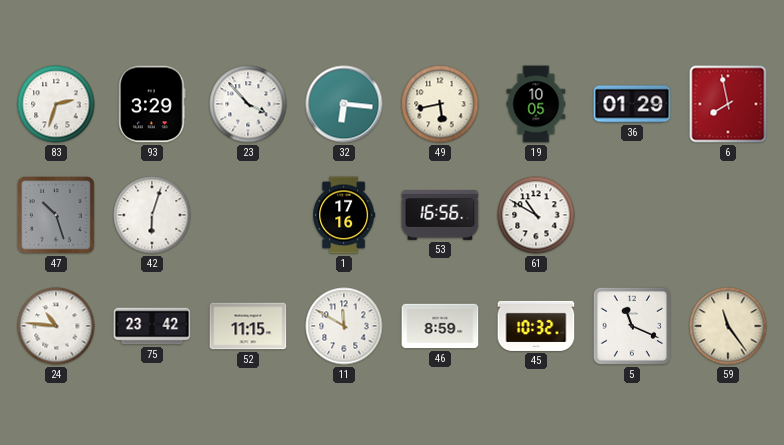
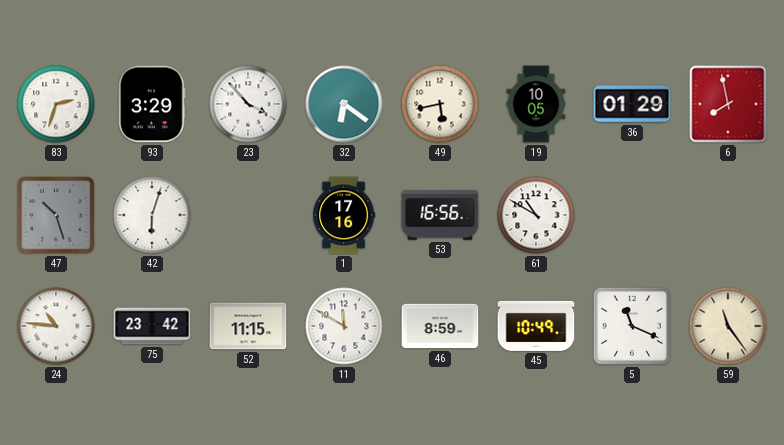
32: 6:16 -> 6:21 (344, 104)
45: 10:32 -> 10:49 (536, 326)
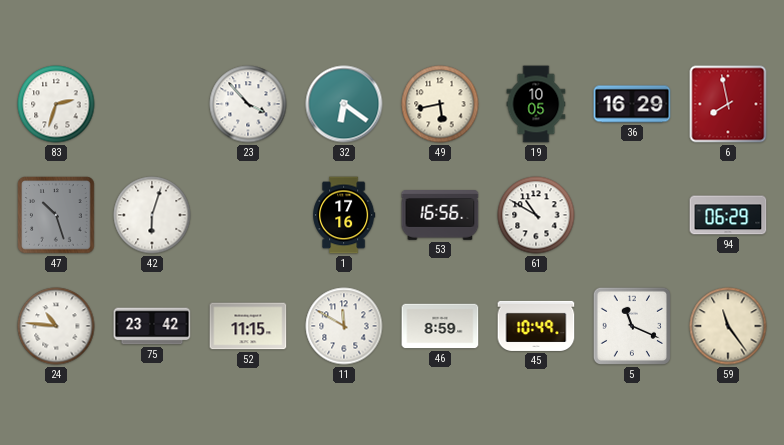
93: 3:29 -> none (152, 104)
36: 01:29 -> 16:29 (632, 104)
94: none -> 06:29 (728, 215)
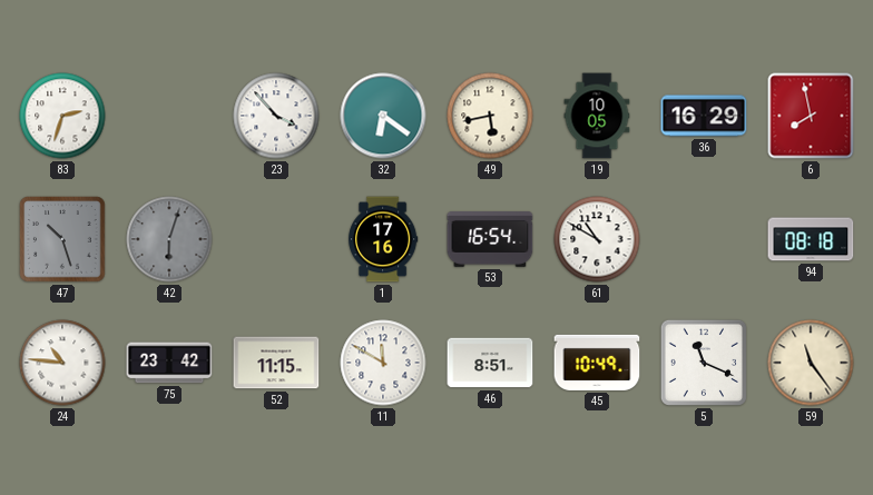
42 dial: white -> grey (169, 239)
53: 16:56 -> 16:54 (490, 240)
94: 06:29 -> 08:18 (811, 239)
46: 8:59 -> 8:51 (490, 363)
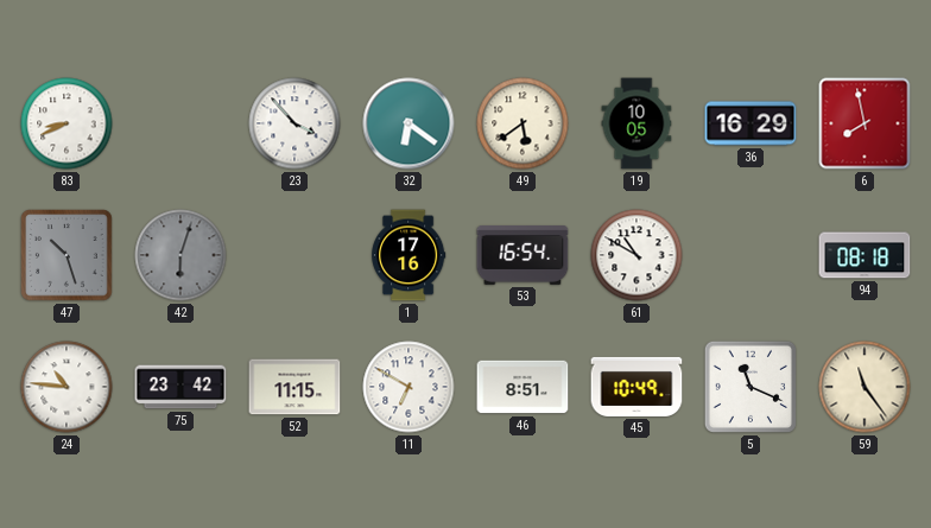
83: 2:33 -> 8:41 (66, 123)
49: 5:43 -> 5:39 (522, 123)
11: 11:50 -> 6:50 (408, 387)
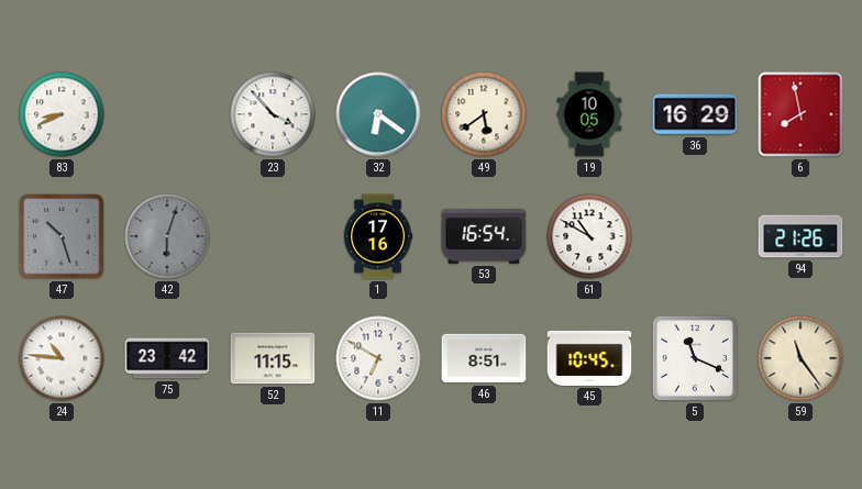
94: 08:18 -> 21:26 (800, 236)
45: 10:49 -> 10:45 (589, 358)
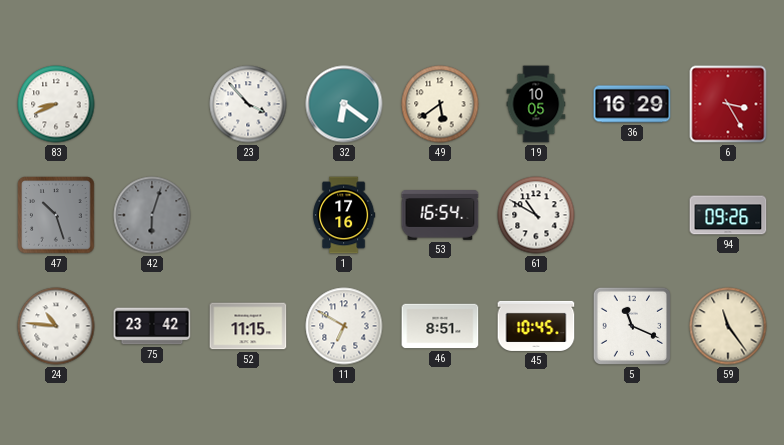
6: 7:58 -> 3:25 (728, 104)
94: 21:26 -> 09:26 (728, 215)
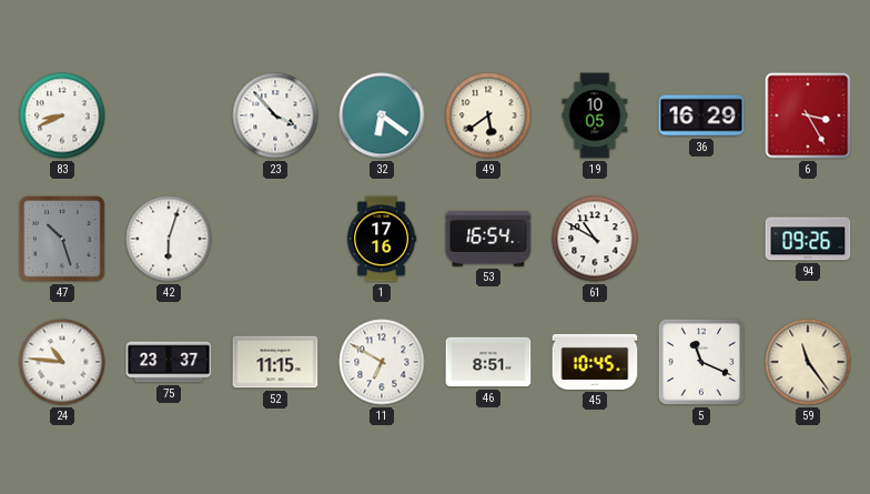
42 dial: grey -> white (169, 239)
75: 23:42 -> 23:37 (169, 362)
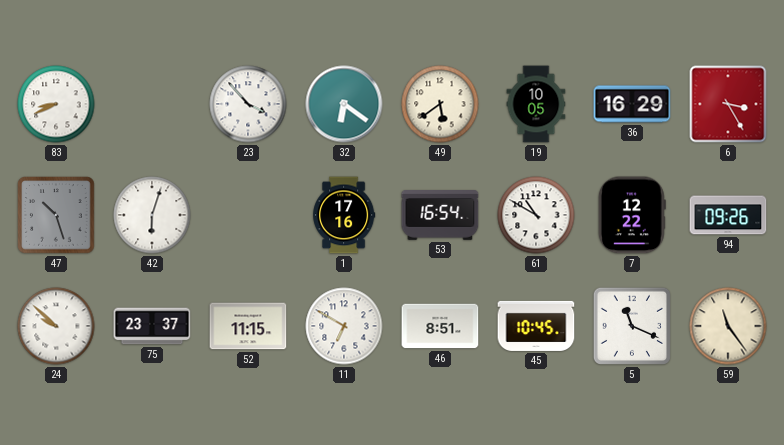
7: none -> 12:22 (632, 215)
24: 10:46 -> 9:52 (56, 326)
